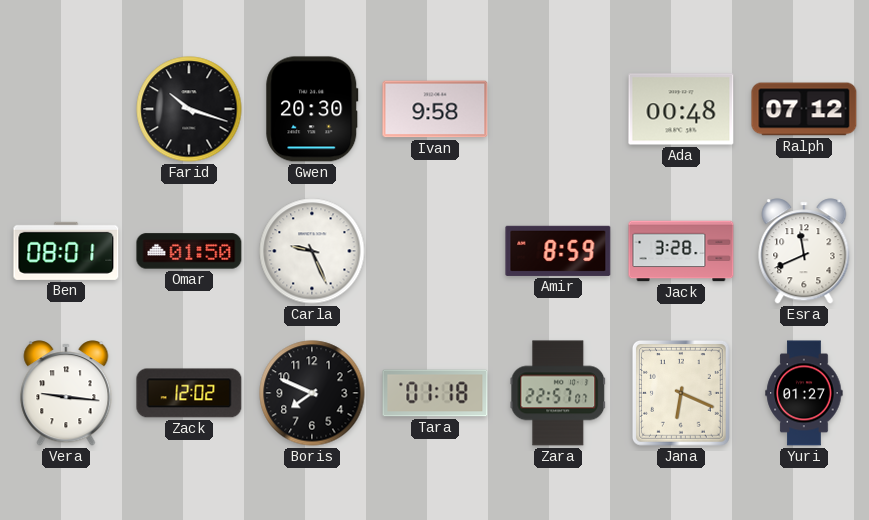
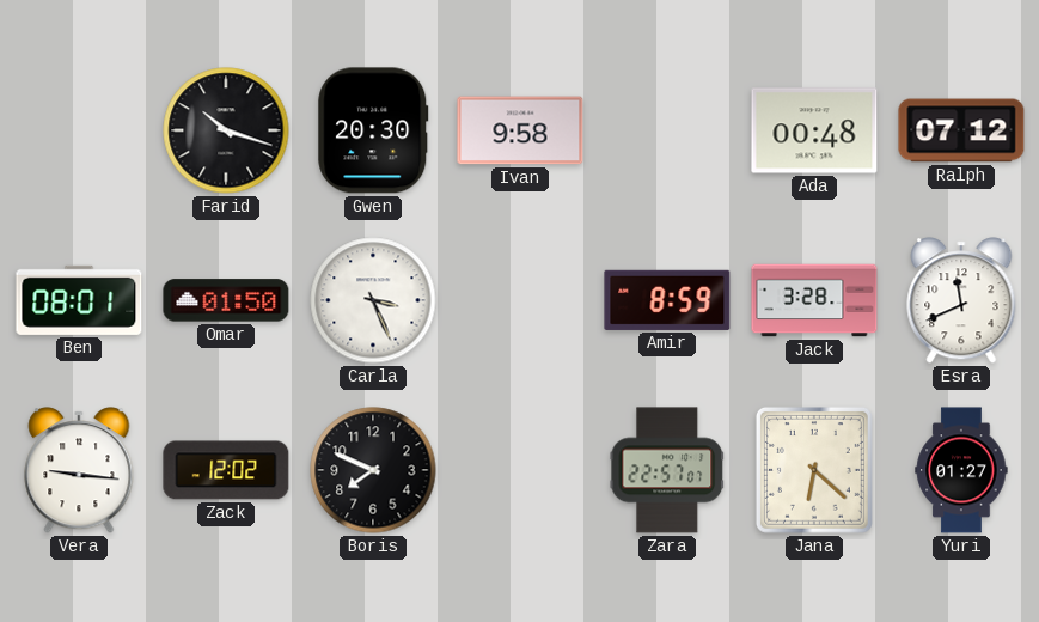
Carla: 9:26 -> 3:26 (373, 300)
Tara: 01:18 -> none (435, 393)
Jana: 6:19 -> 6:22 (814, 471)
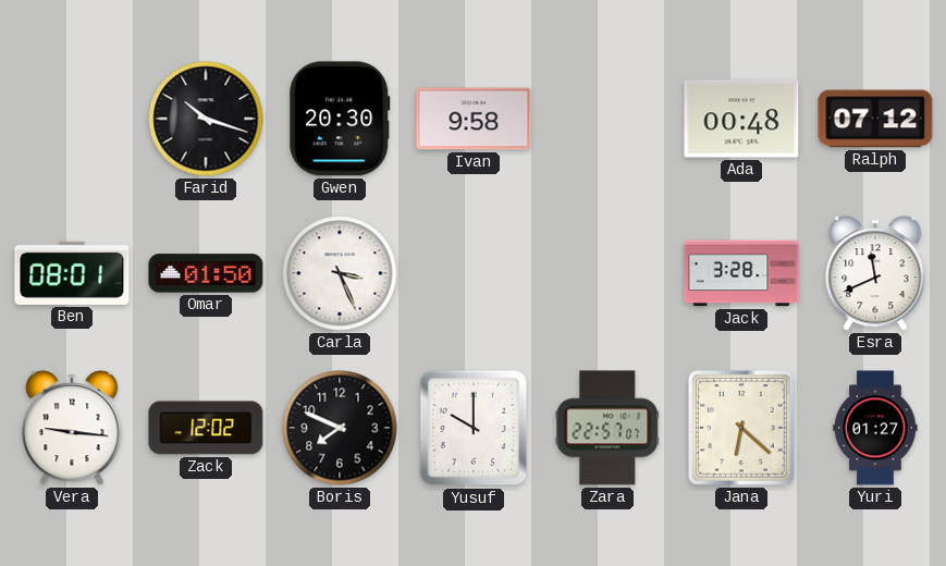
Amir: 8:59 -> none (667, 300)
Yusuf: none -> 10:00 (474, 428)
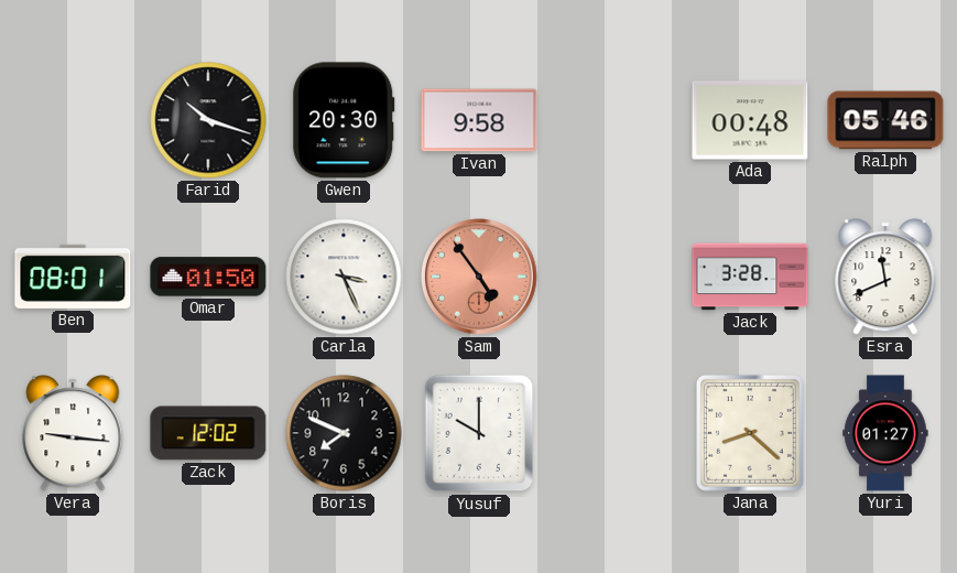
Ralph: 07:12 -> 05:46 (885, 120)
Sam: none -> 4:54 (480, 278)
Zara: 22:57 -> none (607, 428)
Jana: 6:22 -> 8:22 (750, 434)
